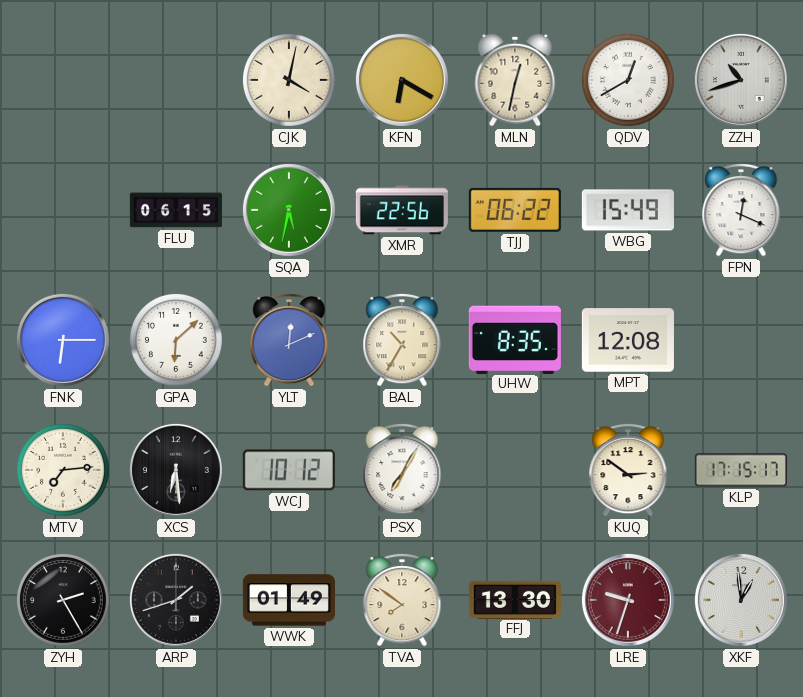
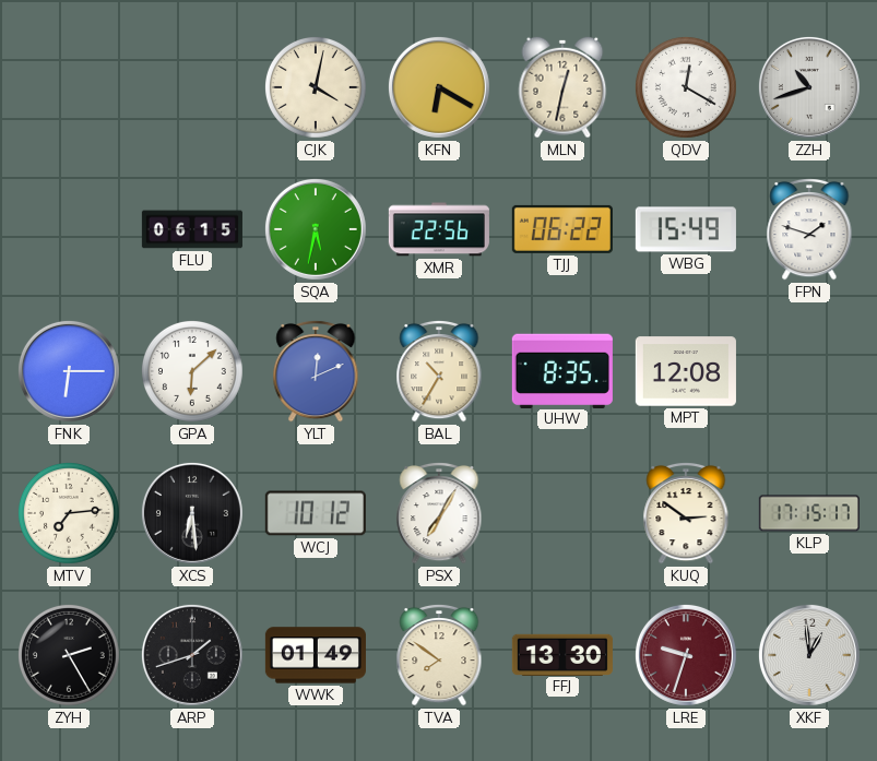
QDV: 12:40 -> 12:20 (686, 87)
FPN: 12:19 -> 1:48 (809, 229)
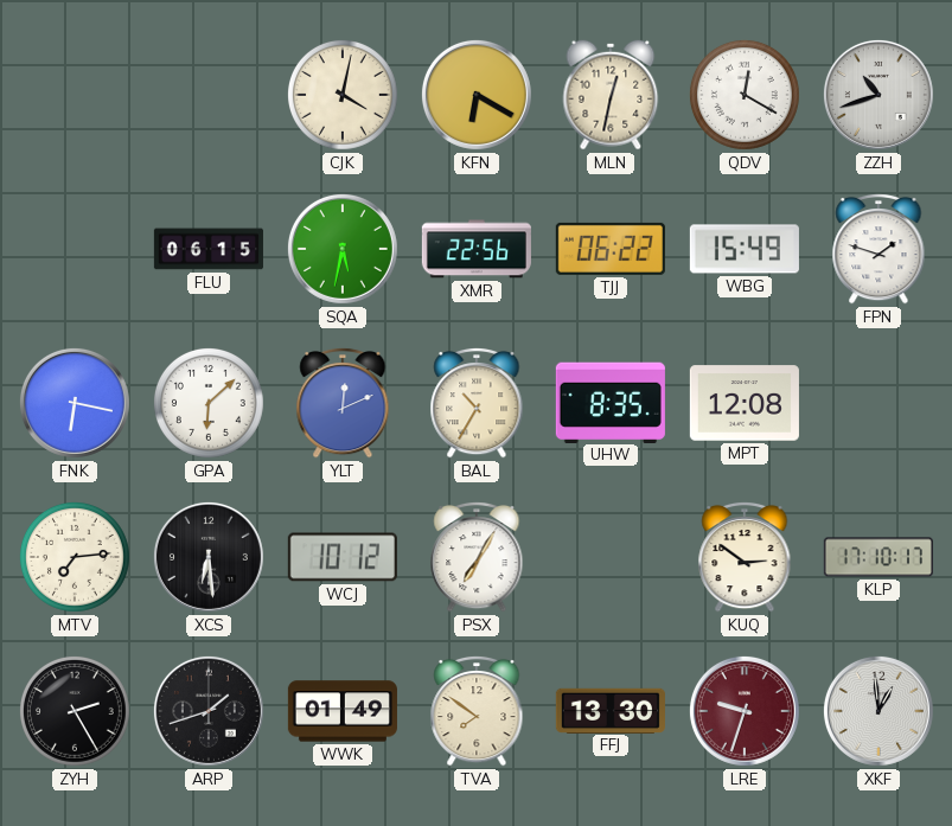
FNK: 6:15 -> 6:17 (75, 403)
KLP: 17:15 -> 17:10 (878, 557)
